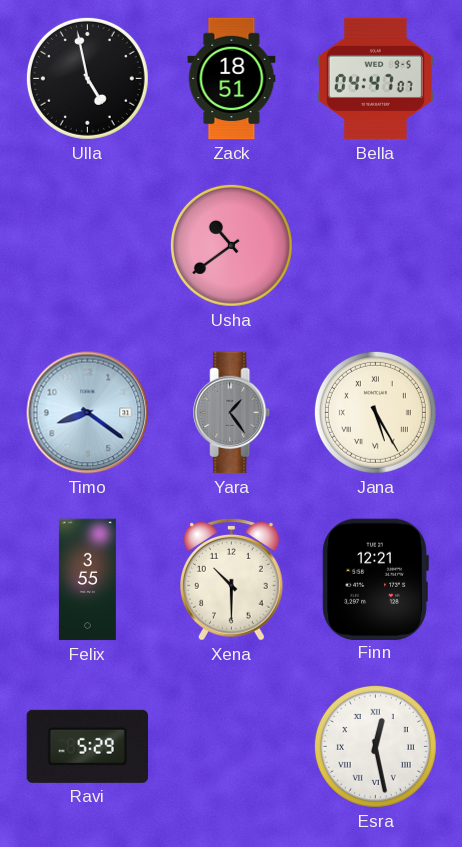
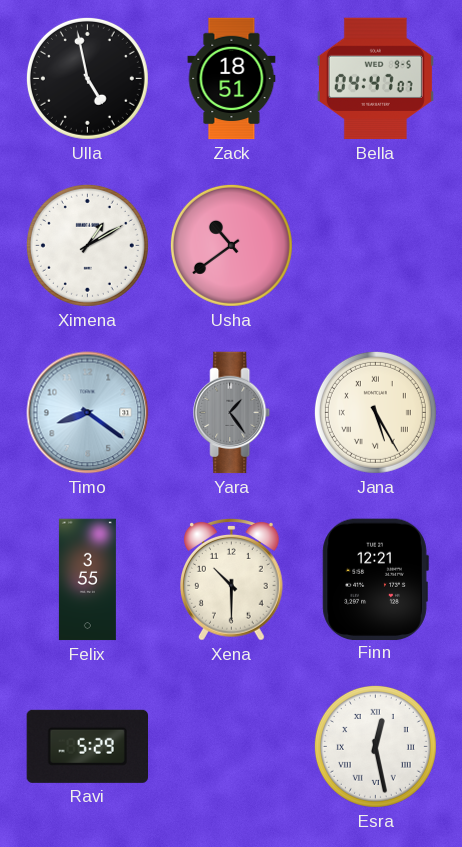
Ximena: none -> 1:10 (87, 245)
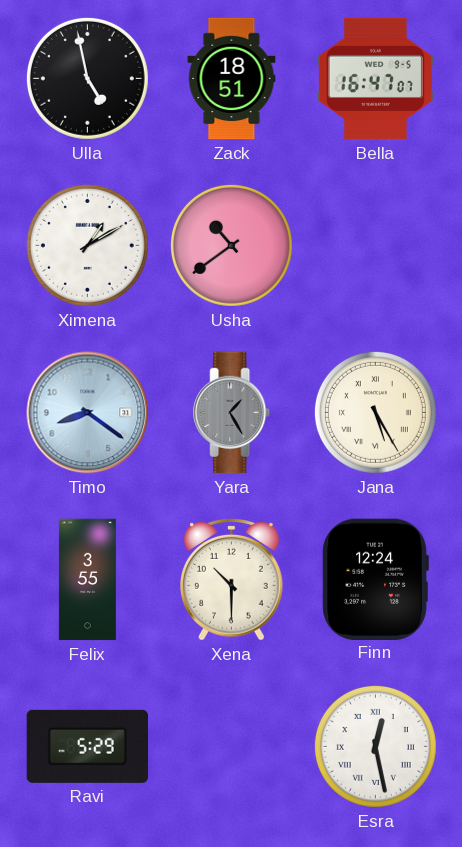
Bella: 04:47 -> 16:47 (375, 79)
Yara: 1:24 -> 1:25 (232, 413)
Finn: 12:21 -> 12:24 (375, 579)
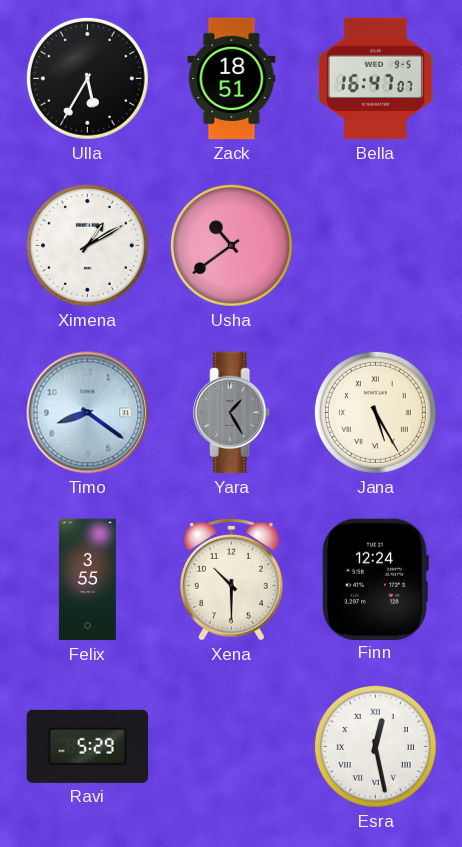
Ulla: 4:58 -> 5:35 (87, 78)
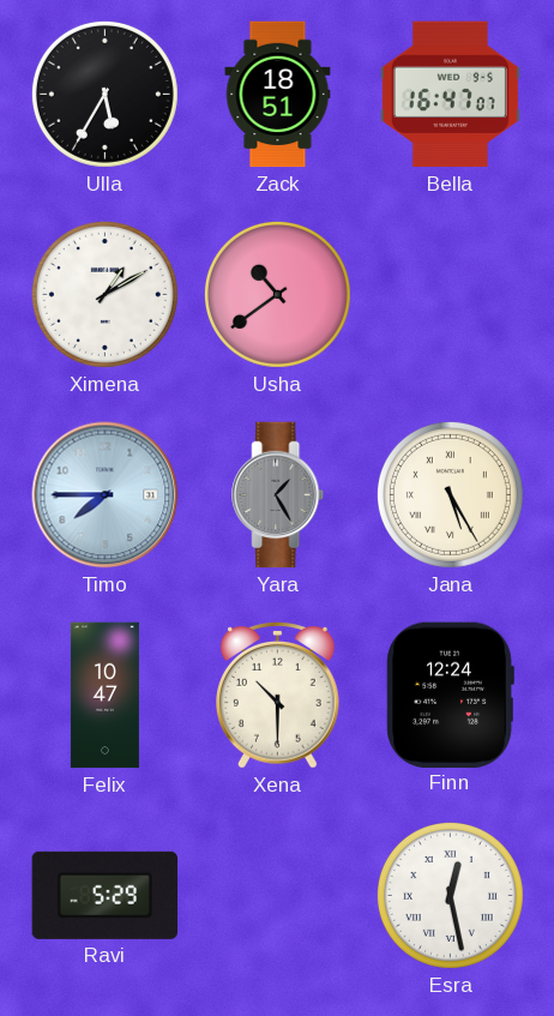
Timo: 8:21 -> 7:45 (106, 495)
Felix: 3:55 -> 10:47 (104, 696)
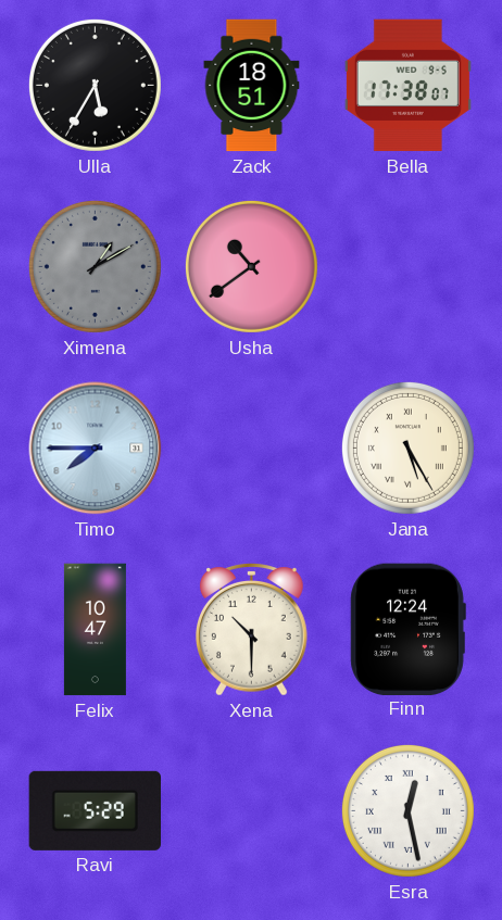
Bella: 16:47 -> 17:38 (407, 86)
Ximena dial: white -> grey (95, 266)
Yara: 1:25 -> none (278, 495)
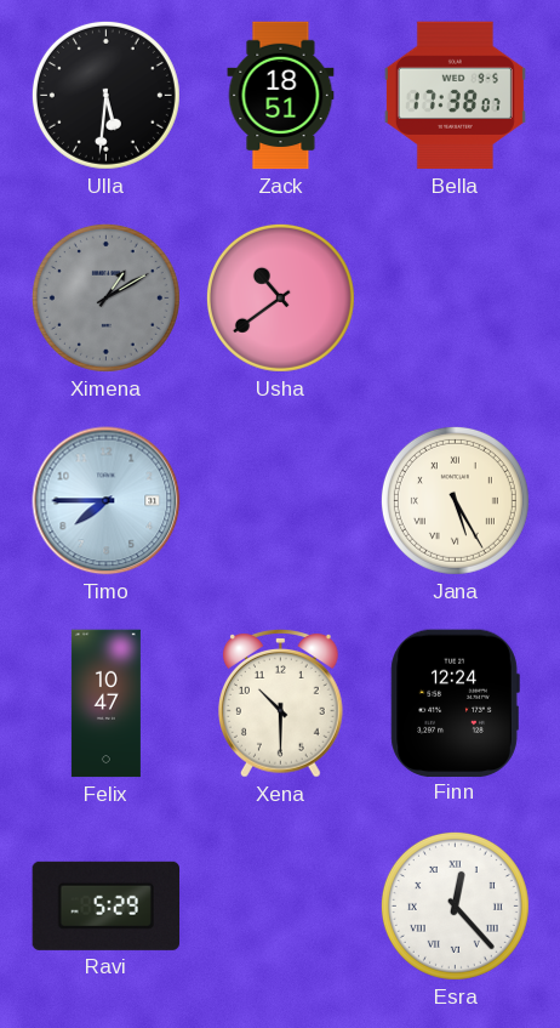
Ulla: 5:35 -> 5:31 (105, 95)
Esra: 12:28 -> 12:23 (455, 905)
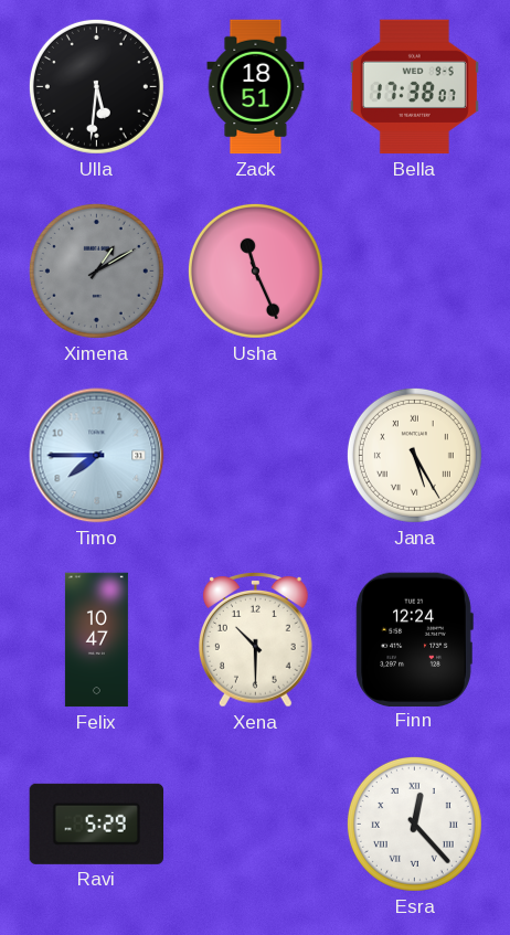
Usha: 10:39 -> 11:26 (255, 270)
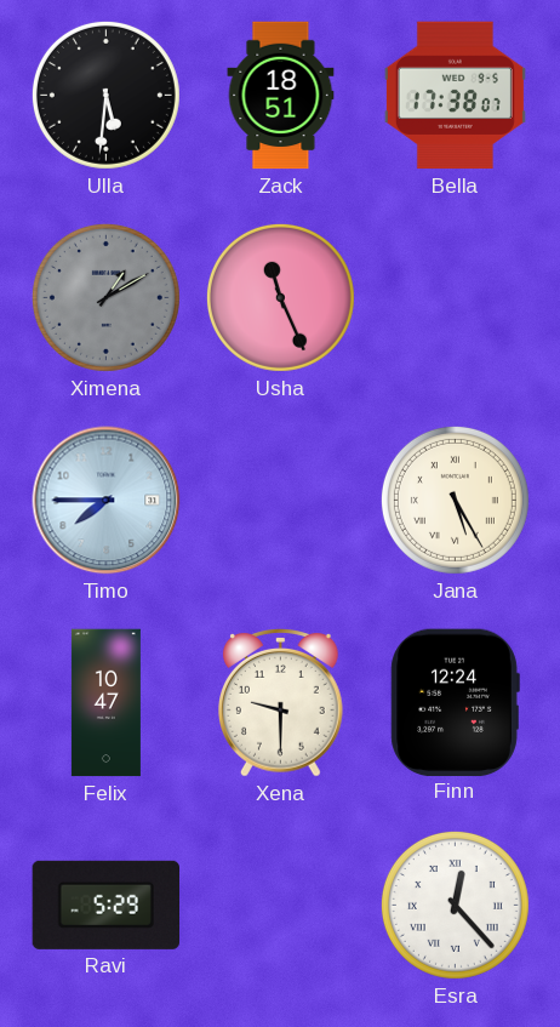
Xena: 10:30 -> 9:30 (281, 703)
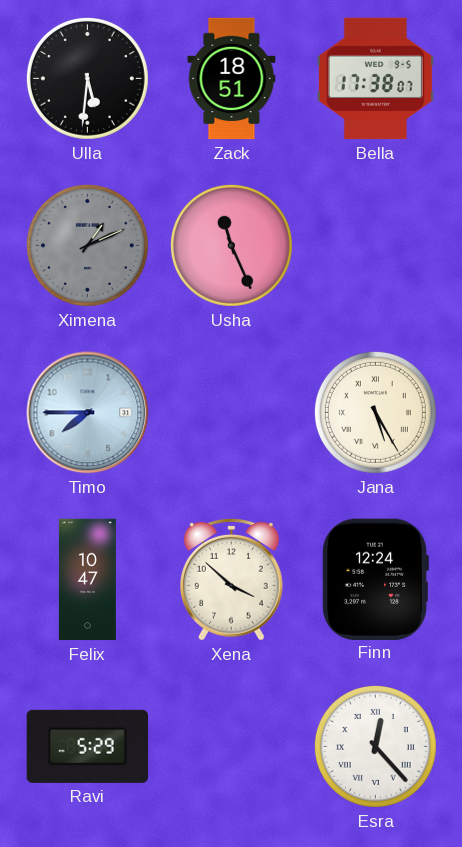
Ximena: 1:10 -> 1:11 (87, 245)
Xena: 9:30 -> 3:52 (232, 580)
